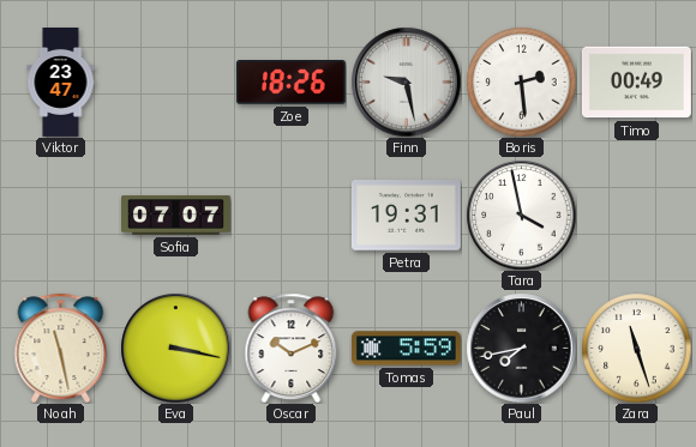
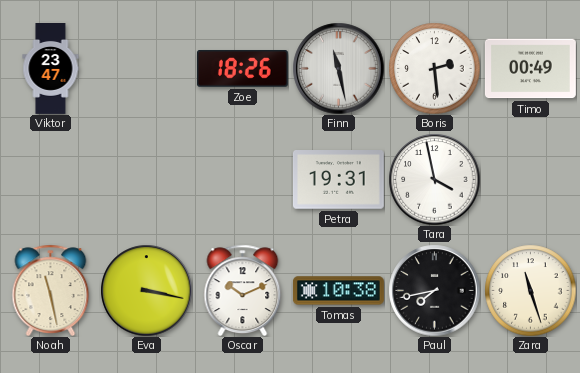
Finn: 9:28 -> 11:28 (338, 68)
Sofia: 07:07 -> none (176, 216)
Tomas: 5:59 -> 10:38 (338, 291)
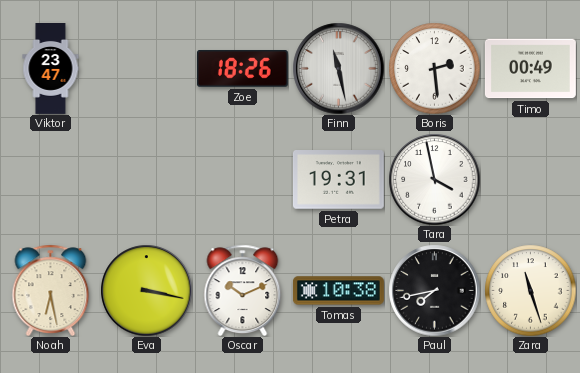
Noah: 11:28 -> 6:28 (51, 290)
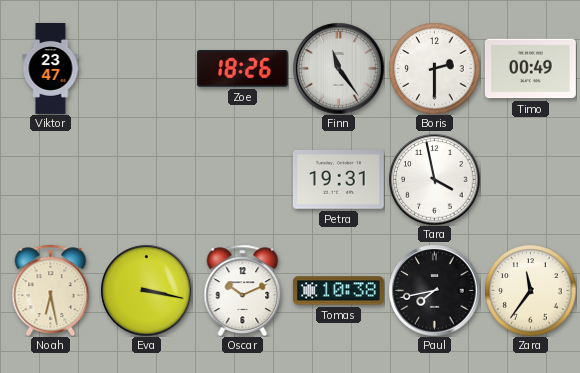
Finn: 11:28 -> 11:24 (338, 68)
Boris: 2:29 -> 2:30 (434, 68)
Zara: 11:27 -> 11:36 (530, 290)
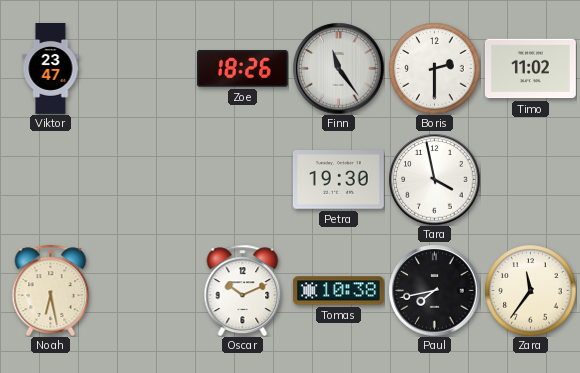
Timo: 00:49 -> 11:02 (530, 69)
Petra: 19:31 -> 19:30 (338, 180)
Eva: 3:17 -> none (146, 290)
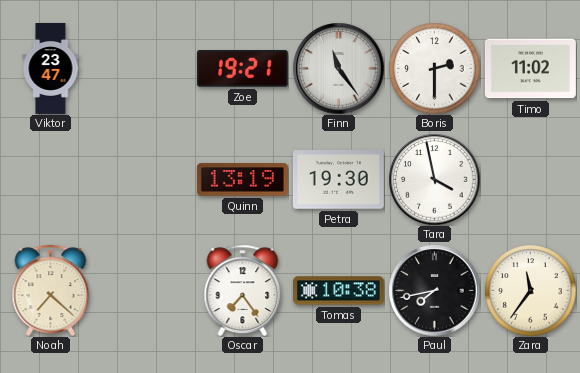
Zoe: 18:26 -> 19:21 (242, 69)
Quinn: none -> 13:19 (242, 180)
Noah: 6:28 -> 7:22 (51, 290)
Oscar: 10:11 -> 7:24 (243, 290)
